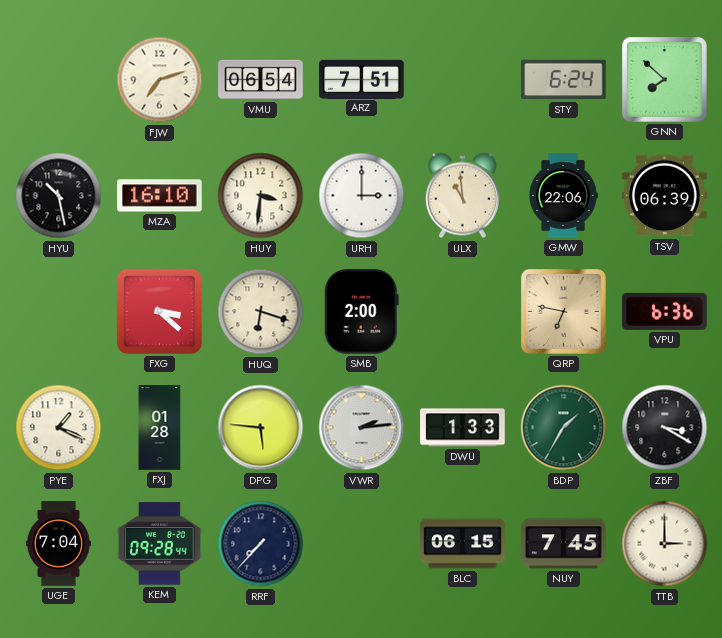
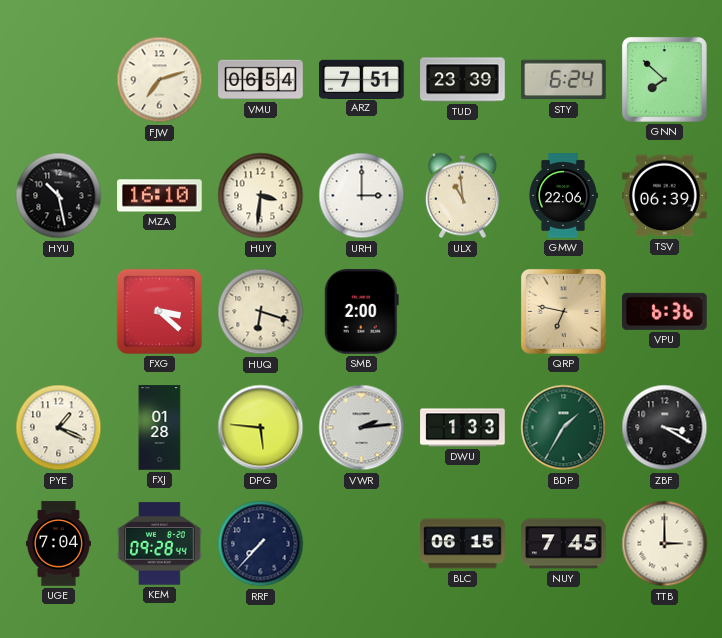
TUD: none -> 23:39 (463, 80)
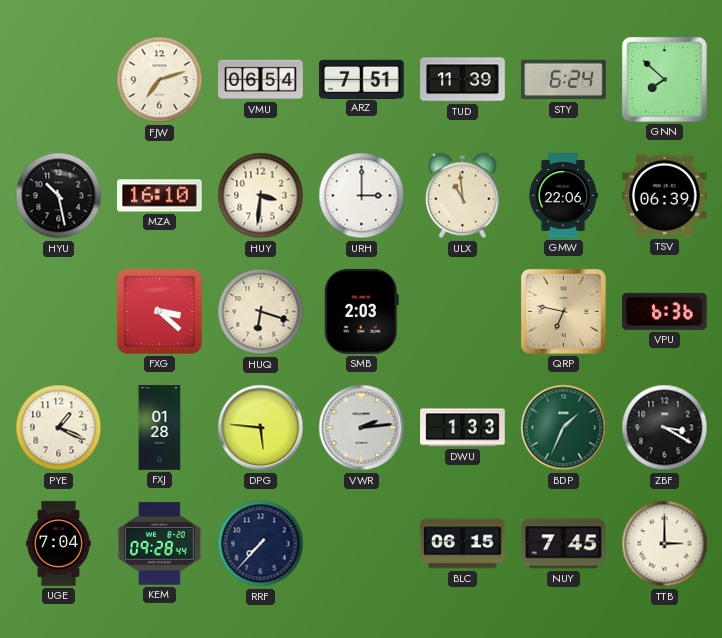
TUD: 23:39 -> 11:39 (463, 80)
SMB: 2:00 -> 2:03 (361, 312)
BDP: 1:35 -> 1:34 (564, 428)
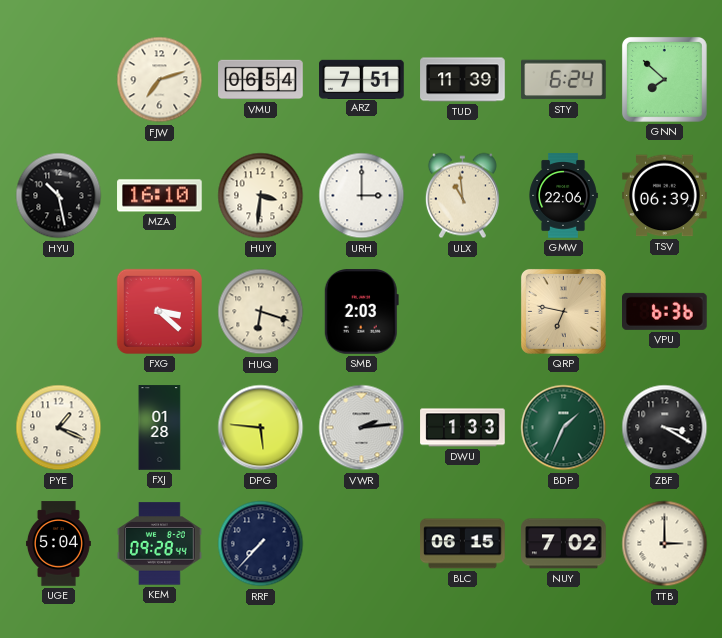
UGE: 7:04 -> 5:04 (58, 544)
NUY: 7:45 -> 7:02 (564, 544)
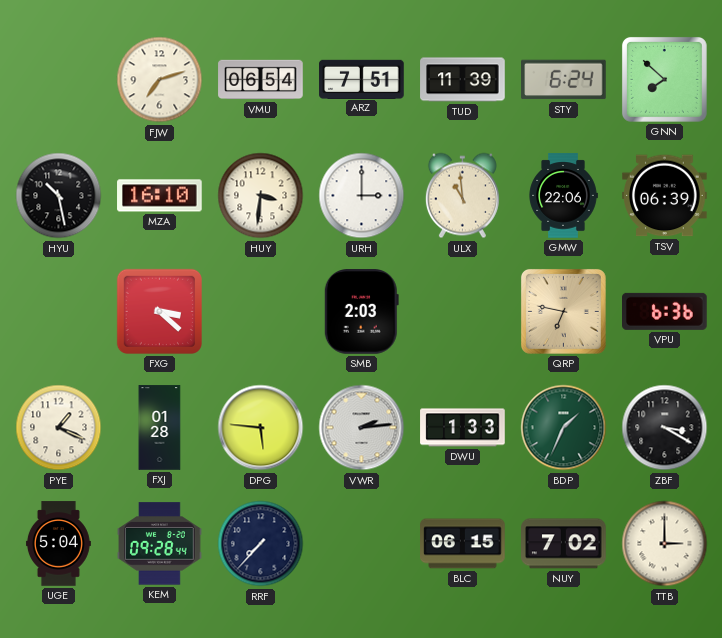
HUQ: 6:18 -> none (261, 312)
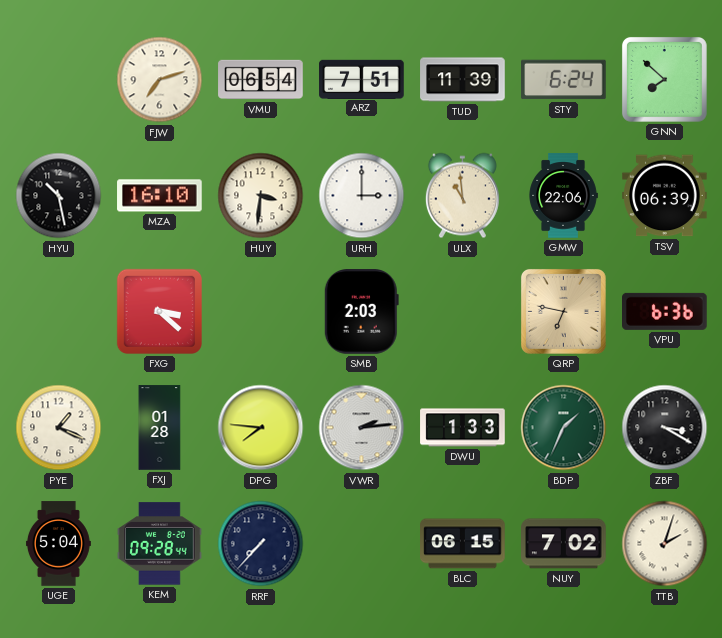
DPG: 5:46 -> 7:46 (261, 428)
TTB: 3:00 -> 2:03 (665, 544)
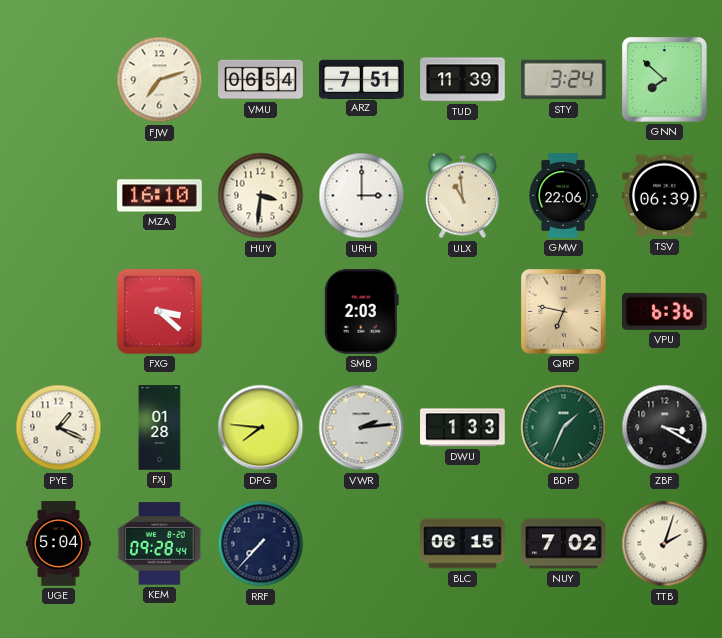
STY: 6:24 -> 3:24 (564, 80)
HYU: 10:28 -> none (59, 196)
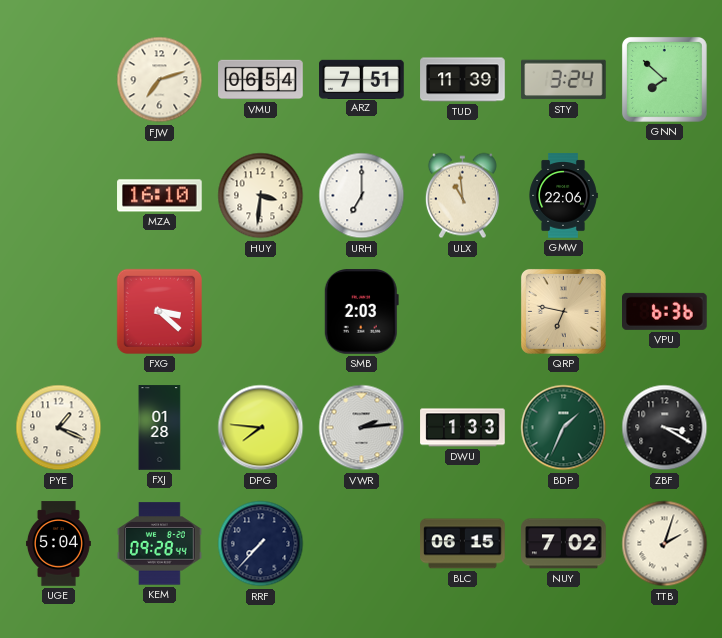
URH: 3:00 -> 7:00 (362, 196)
TSV: 06:39 -> none (665, 196)
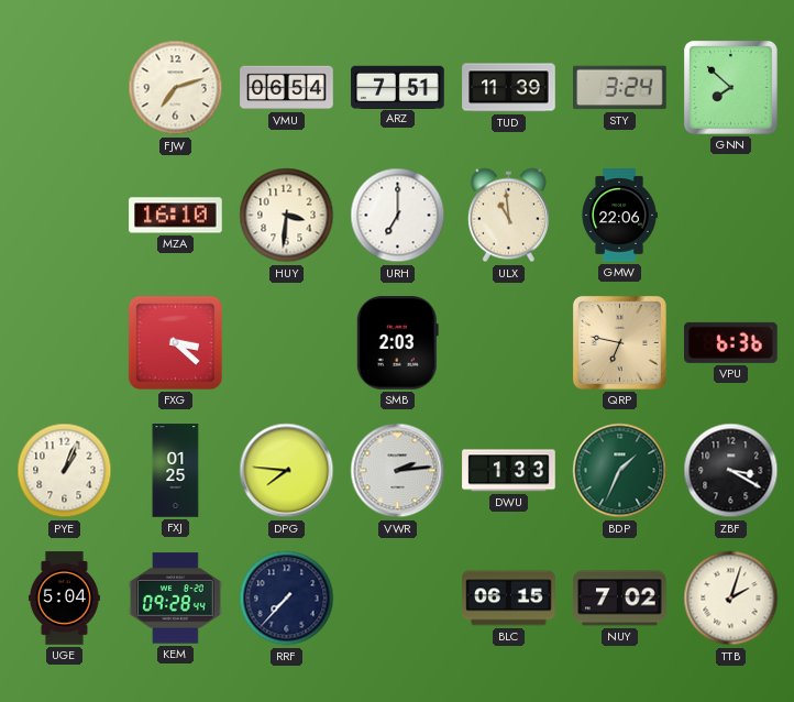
PYE: 1:19 -> 1:04 (65, 471)
FXJ: 01:28 -> 01:25 (176, 471)
